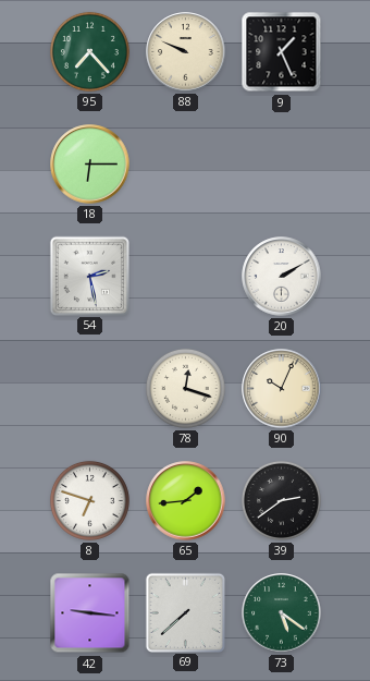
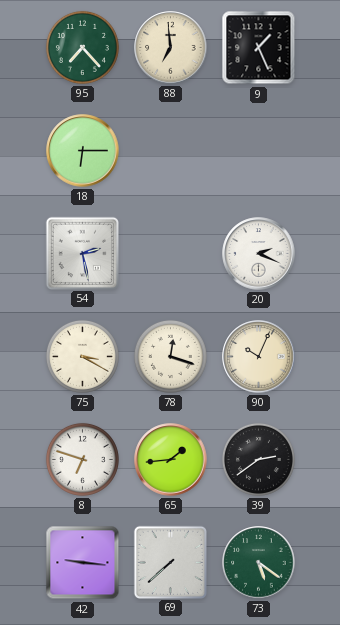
88: 9:49 -> 6:59 (171, 48)
20: 2:10 -> 2:19 (259, 254)
75: none -> 3:20 (82, 356)
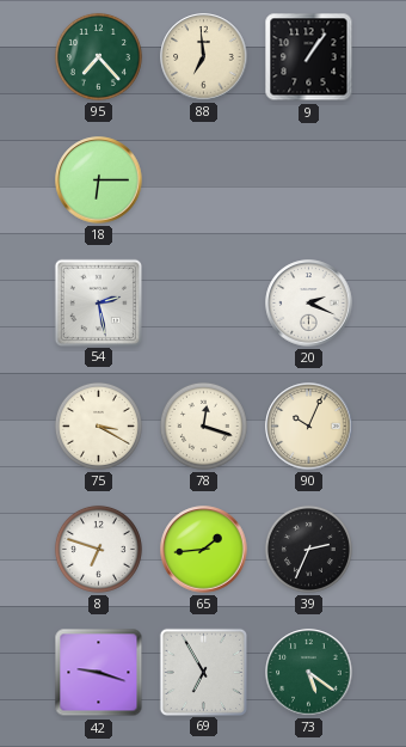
9: 1:26 -> 1:06 (309, 57)
39: 2:39 -> 2:34 (308, 549)
42: 9:16 -> 9:18 (99, 673)
69: 7:38 -> 6:55 (203, 672)
